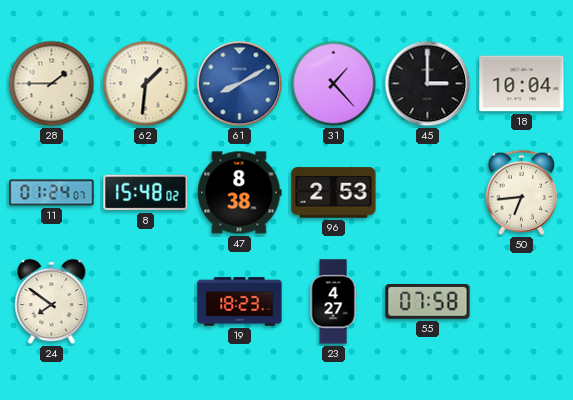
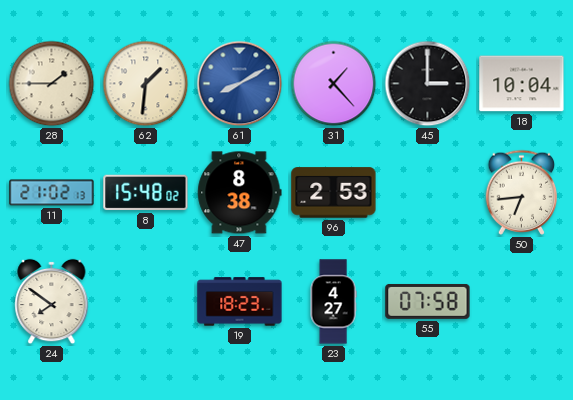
11: 01:24 -> 21:02 (52, 193)
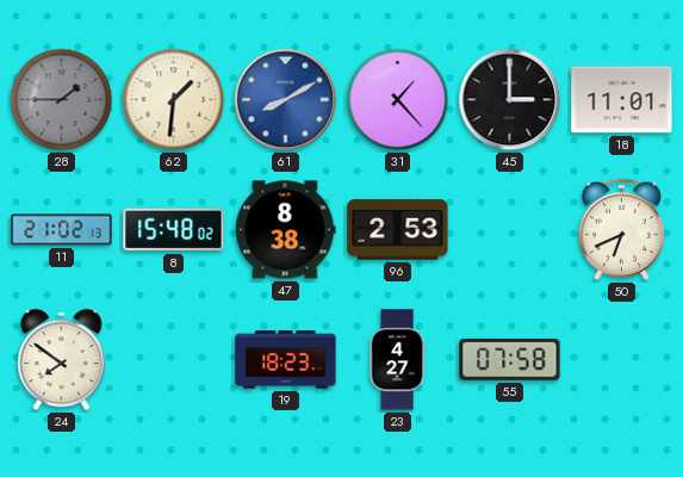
28 dial: cream -> grey (62, 100)
18: 10:04 -> 11:01 (622, 100)
50: 6:44 -> 6:41 (622, 229)
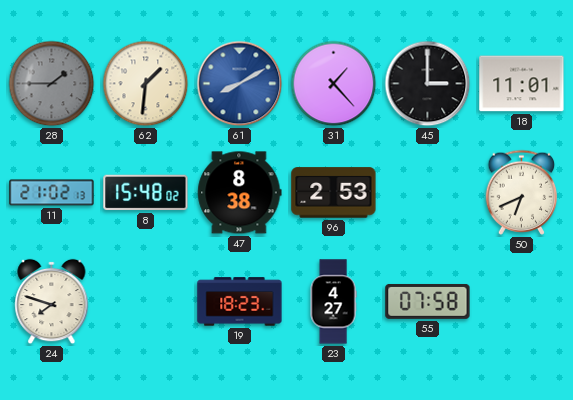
24: 7:51 -> 7:48 (52, 302)
